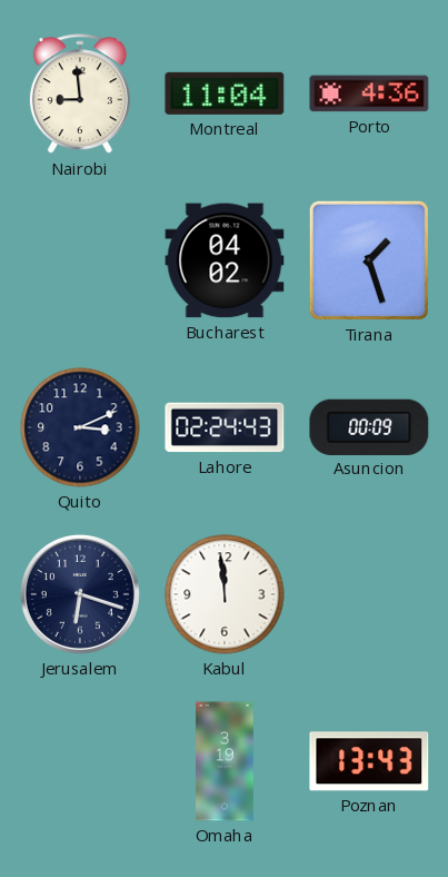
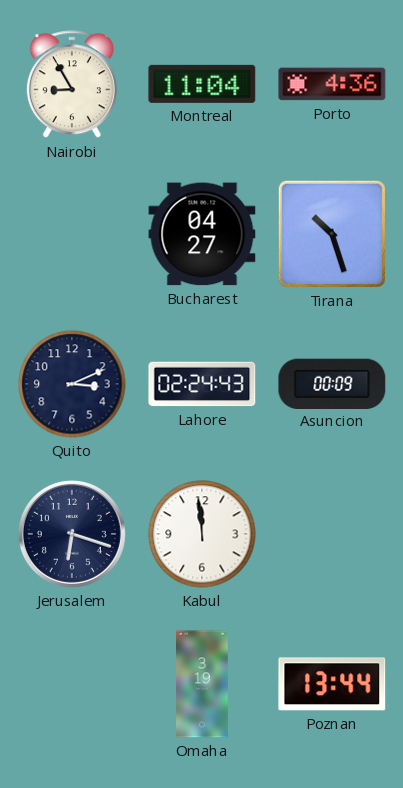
Nairobi: 8:59 -> 8:55 (72, 85)
Bucharest: 04:02 -> 04:27 (202, 234)
Tirana: 1:27 -> 10:27 (332, 234)
Poznan: 13:43 -> 13:44 (332, 684)
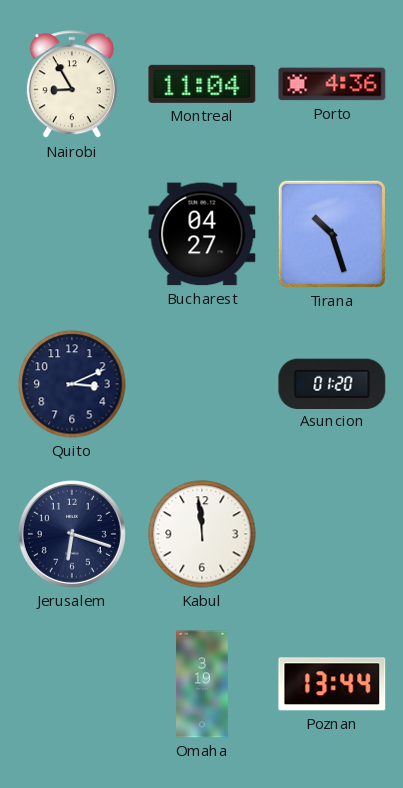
Lahore: 02:24 -> none (202, 384)
Asuncion: 00:09 -> 01:20 (332, 383)
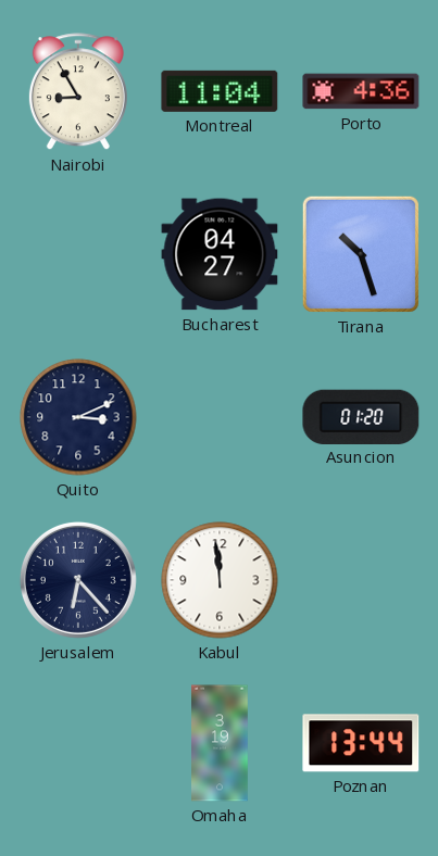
Jerusalem: 6:18 -> 6:23 (78, 580)
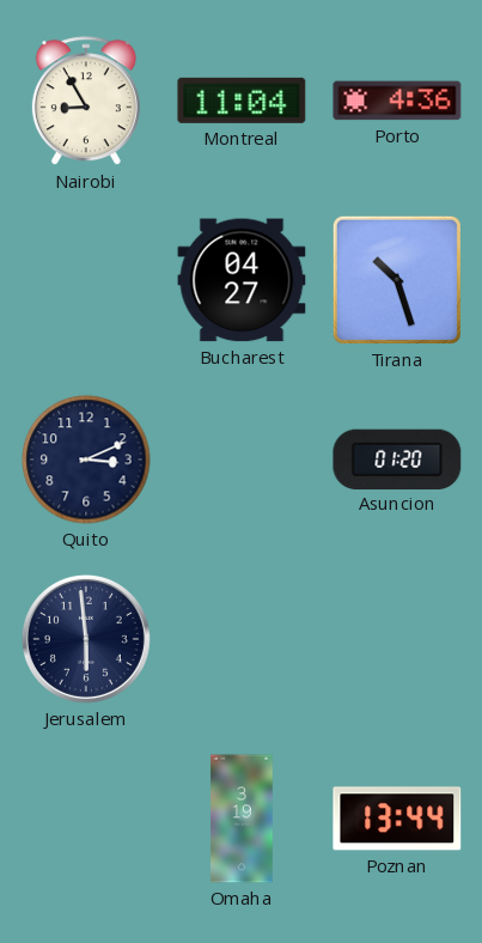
Jerusalem: 6:23 -> 5:59 (86, 639)
Kabul: 11:59 -> none (220, 580)
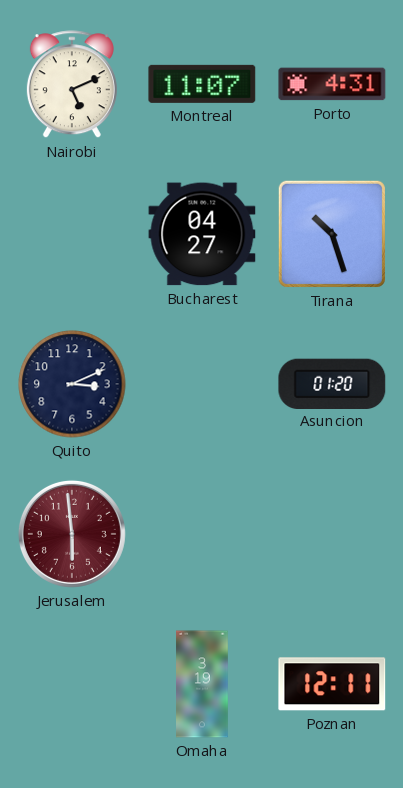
Nairobi: 8:55 -> 5:11 (72, 85)
Montreal: 11:04 -> 11:07 (202, 84)
Porto: 4:36 -> 4:31 (332, 84)
Jerusalem dial: navy -> burgundy (72, 534)
Poznan: 13:44 -> 12:11 (332, 684)
